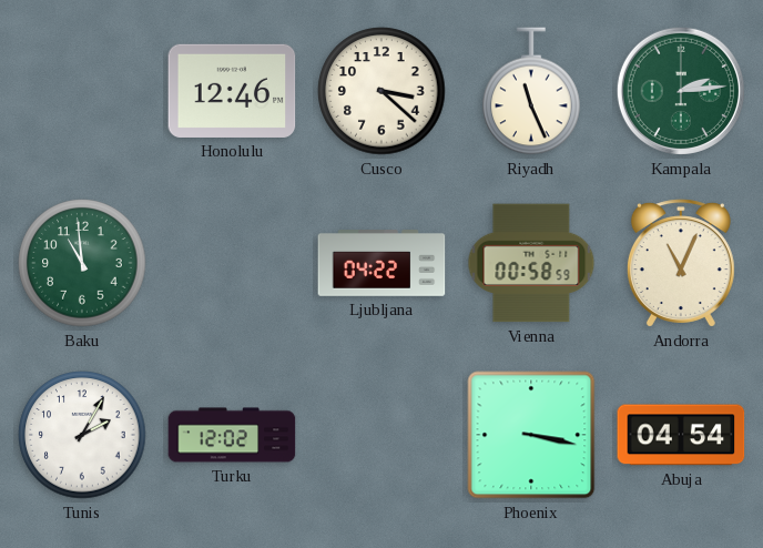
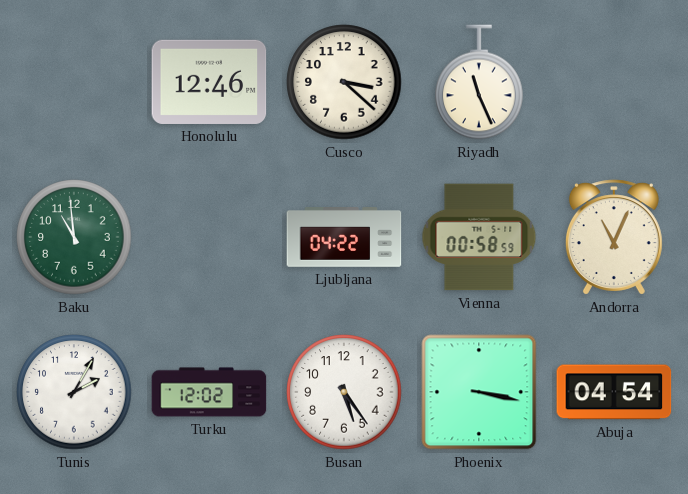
Kampala: 2:14 -> none (681, 91)
Busan: none -> 5:24 (344, 392)
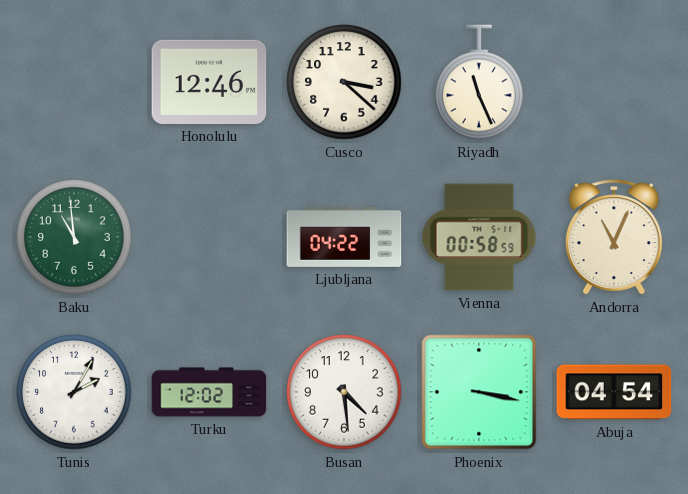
Busan: 5:24 -> 4:29 (344, 392)
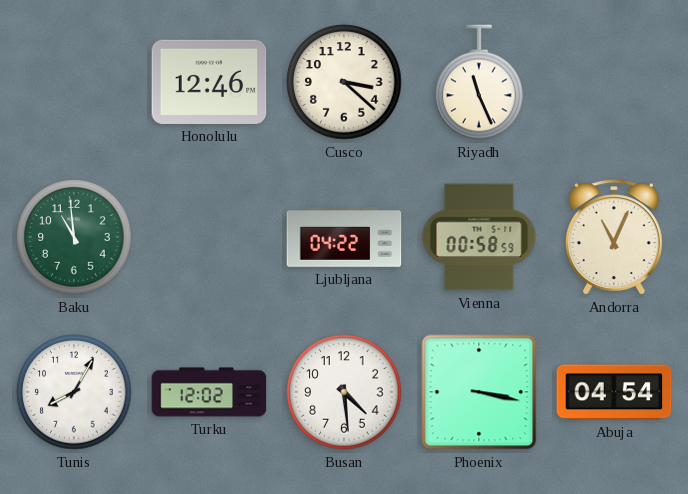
Tunis: 2:05 -> 8:05 (74, 392)
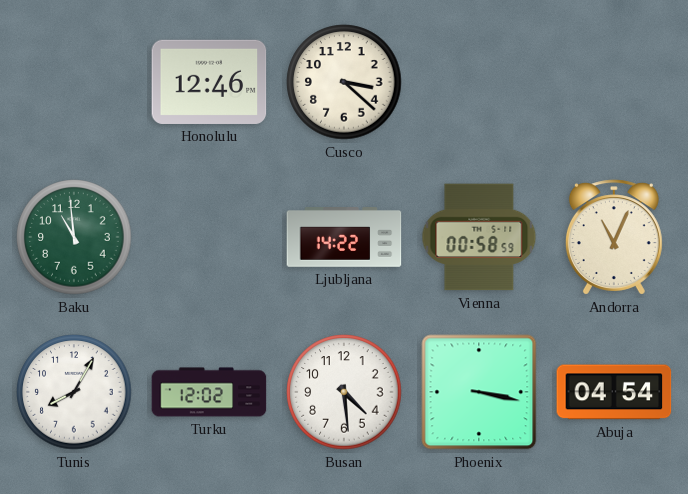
Riyadh: 11:26 -> none (479, 82)
Ljubljana: 04:22 -> 14:22 (344, 238)
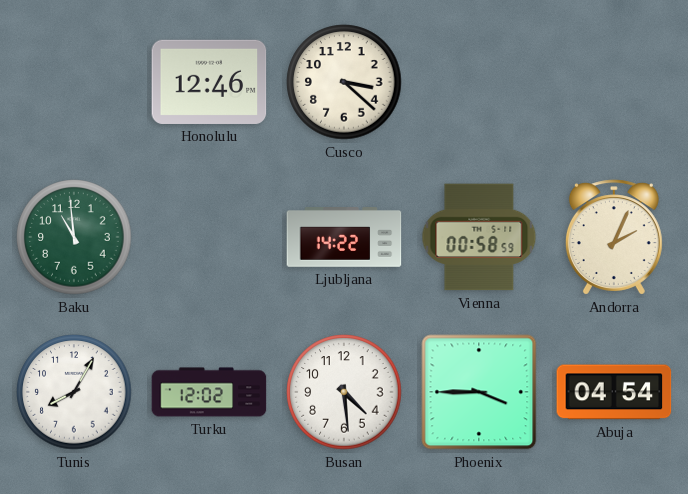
Andorra: 11:04 -> 2:04 (614, 237)
Phoenix: 3:17 -> 3:45 (479, 392)
